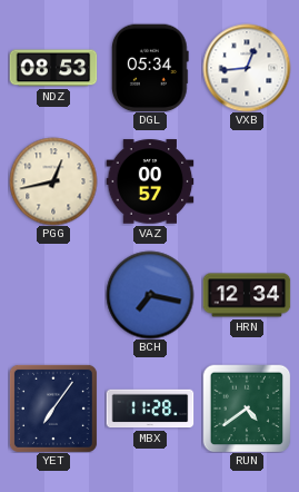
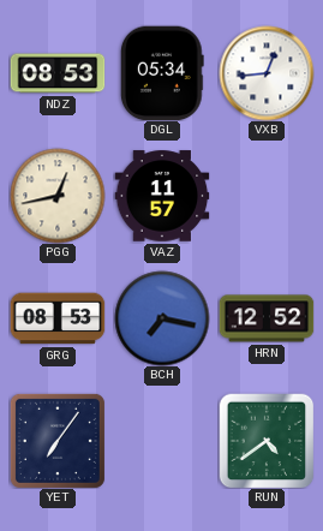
VAZ: 00:57 -> 11:57 (162, 196)
GRG: none -> 08:53 (58, 318)
HRN: 12:34 -> 12:52 (267, 318)
MBX: 11:28 -> none (150, 409)
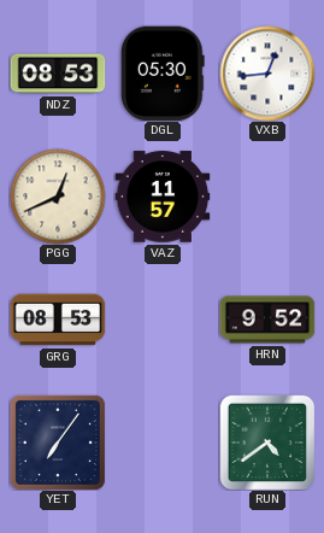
DGL: 05:34 -> 05:30 (164, 74)
PGG: 12:43 -> 12:41 (58, 197)
BCH: 7:17 -> none (162, 318)
HRN: 12:52 -> 9:52 (267, 320)
